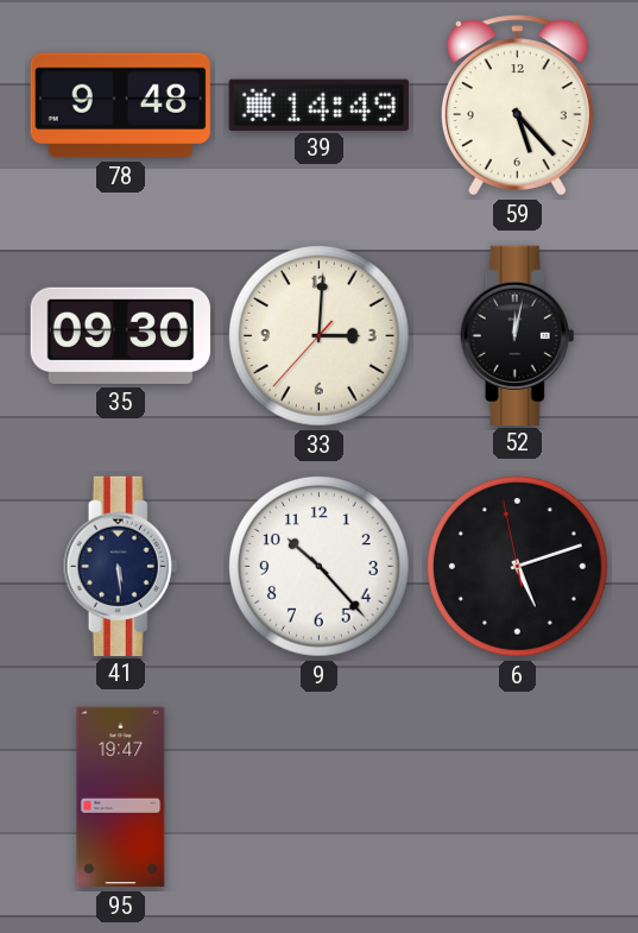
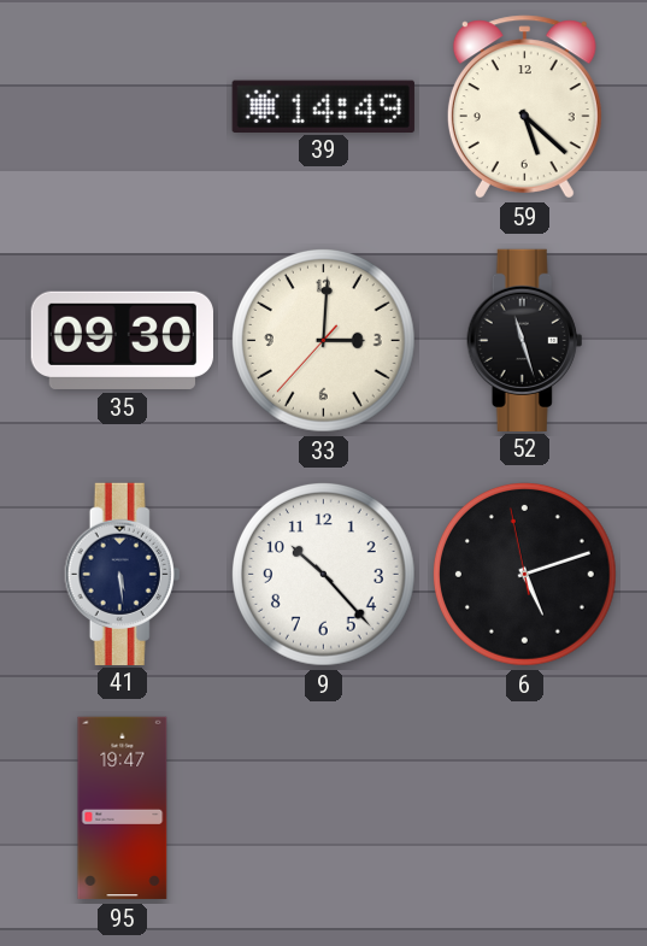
78: 9:48 -> none (120, 106)
59: 5:23 -> 5:22 (524, 107)
52: 12:02 -> 11:27 (525, 340)
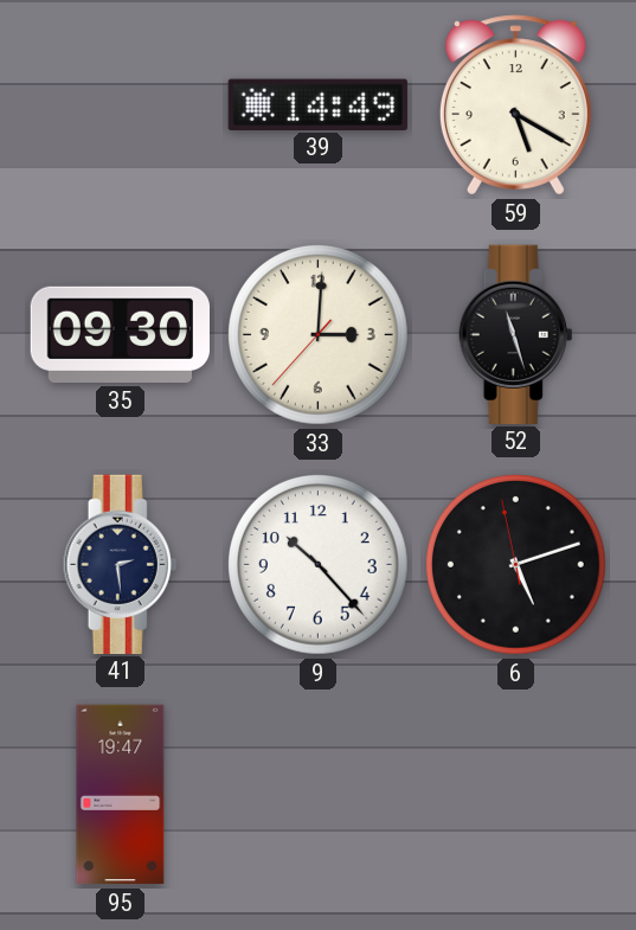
59: 5:22 -> 5:20 (515, 105)
41: 5:29 -> 2:29 (121, 564)
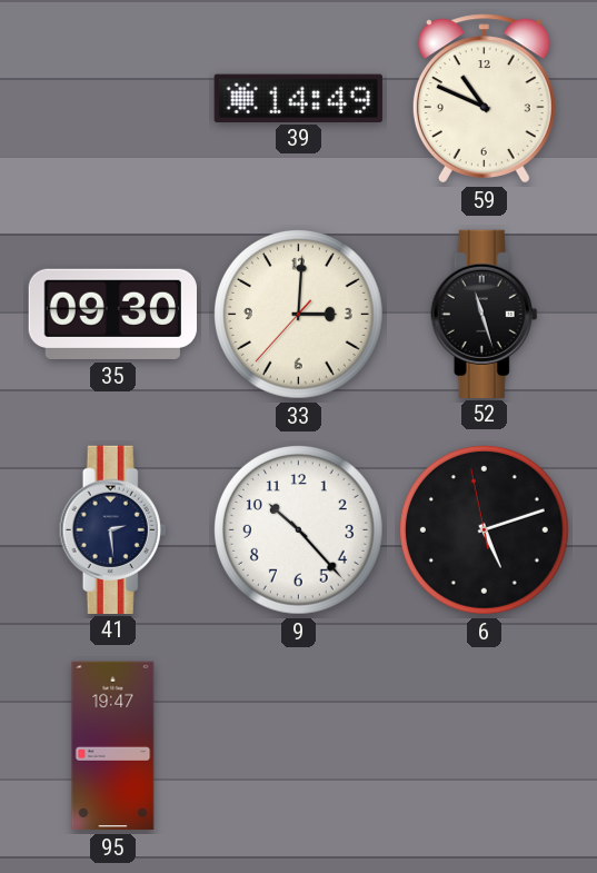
59: 5:20 -> 10:49 (484, 99)
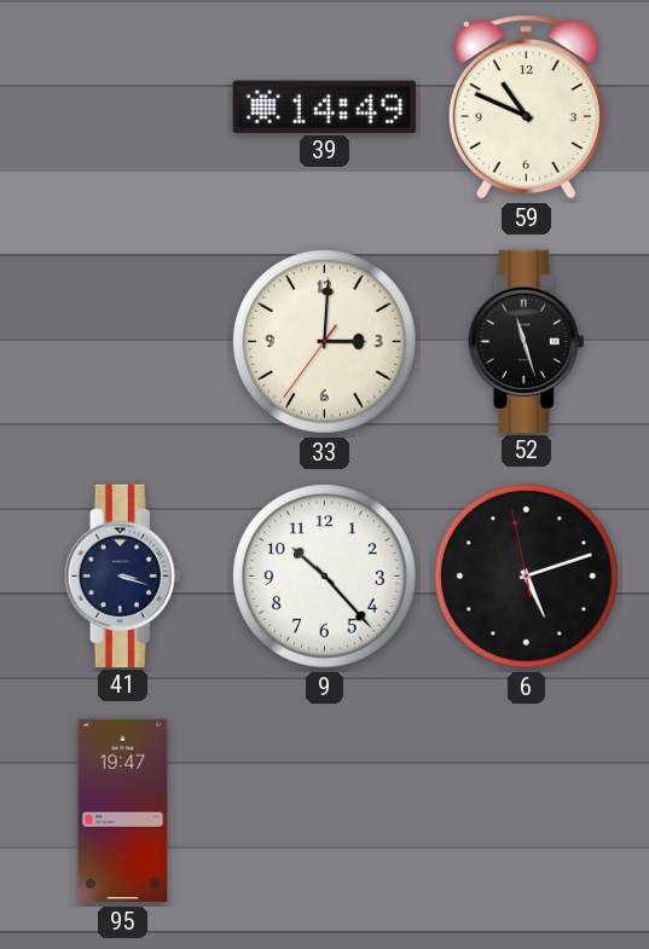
35: 09:30 -> none (112, 314)
33: 3:00:37 -> 3:00:36 (325, 342)
41: 2:29 -> 3:18 (123, 575)
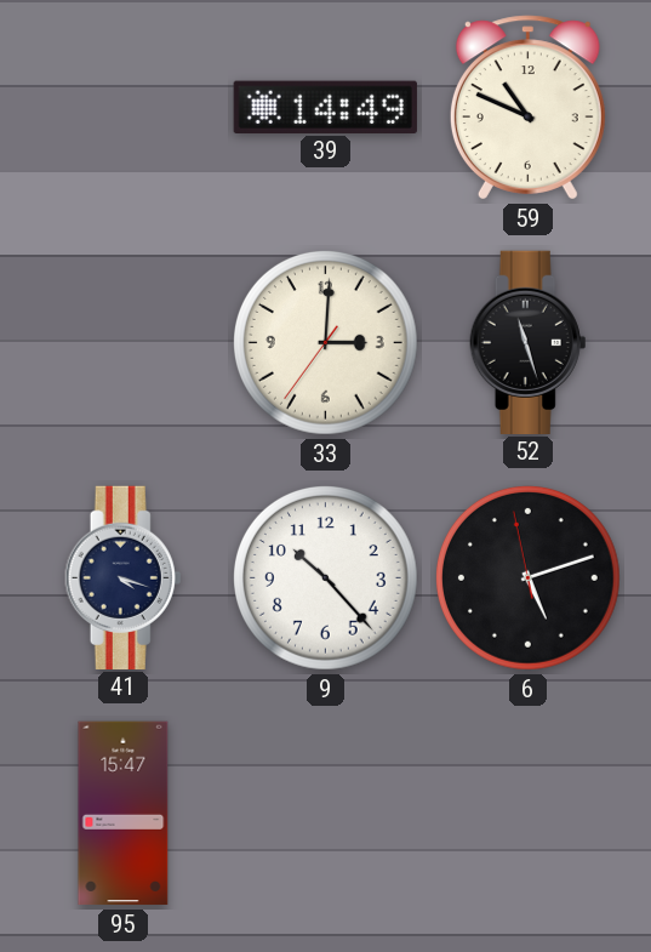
41: 3:18 -> 4:18 (124, 577)
95: 19:47 -> 15:47 (124, 814)
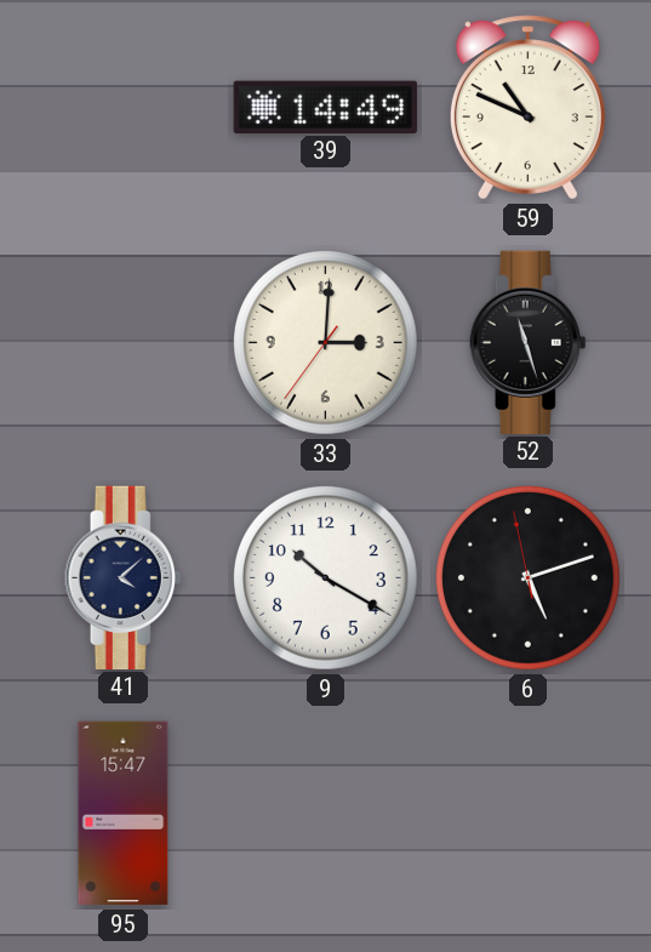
41: 4:18 -> 4:08 (124, 577)
9: 10:23 -> 10:20 (326, 578)
